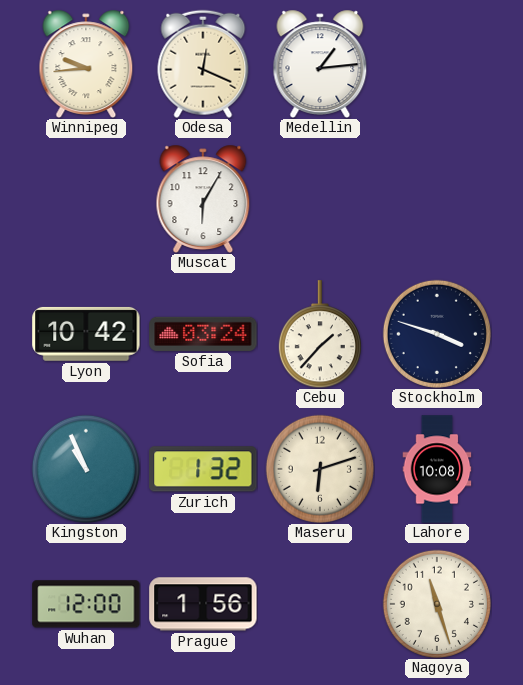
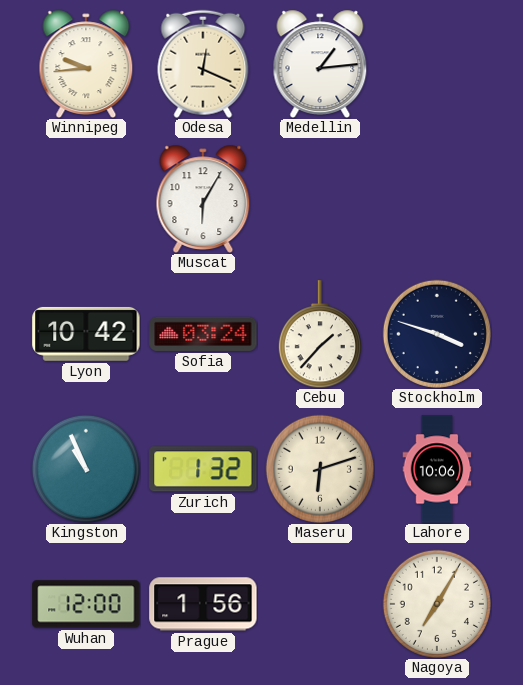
Lahore: 10:08 -> 10:06 (437, 469)
Nagoya: 11:27 -> 7:05 (437, 604)
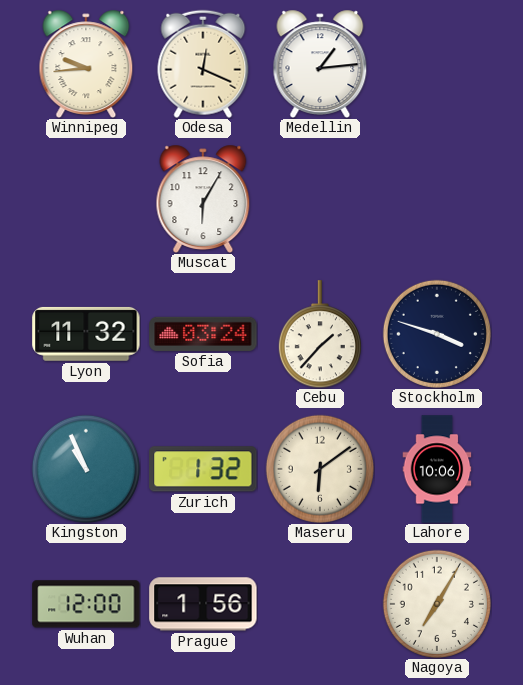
Lyon: 10:42 -> 11:32 (86, 334)
Maseru: 6:12 -> 6:09 (320, 469)
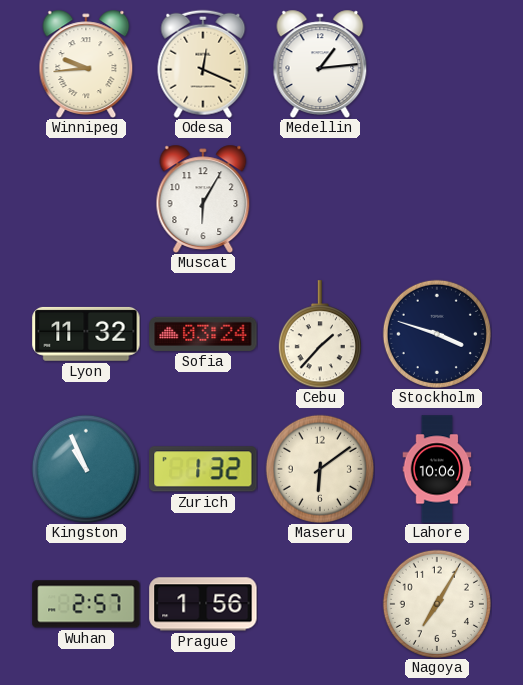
Wuhan: 12:00 -> 2:57 (86, 604)
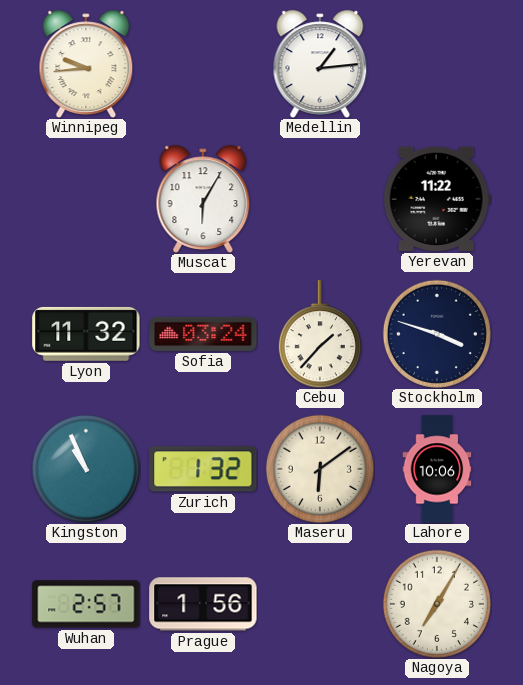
Odesa: 12:19 -> none (203, 64)
Yerevan: none -> 11:22 (437, 199)
